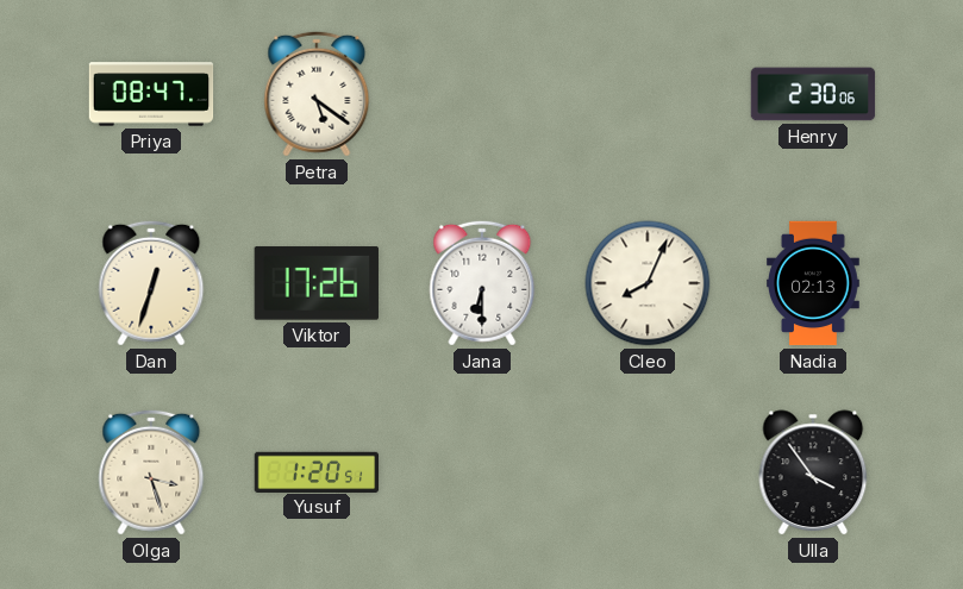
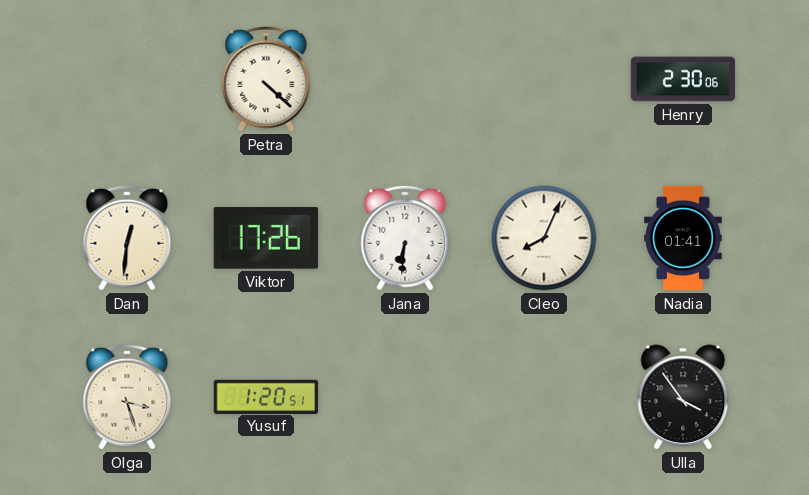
Priya: 08:47 -> none (151, 94)
Petra: 5:21 -> 4:22 (266, 79)
Dan: 12:33 -> 12:31 (127, 238)
Jana: 6:30 -> 6:31 (405, 238)
Nadia: 02:13 -> 01:41 (684, 238)
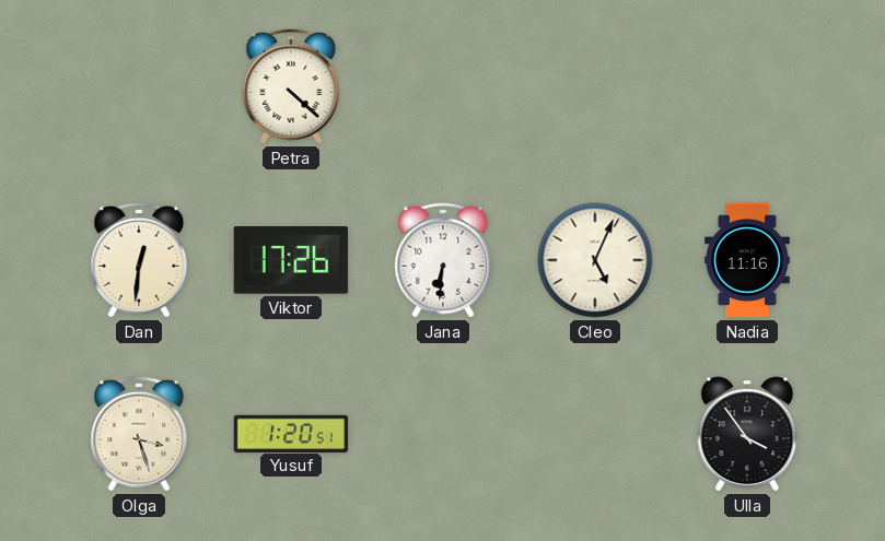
Henry: 2:30 -> none (683, 79)
Cleo: 8:04 -> 5:04 (595, 260)
Nadia: 01:41 -> 11:16 (748, 260)
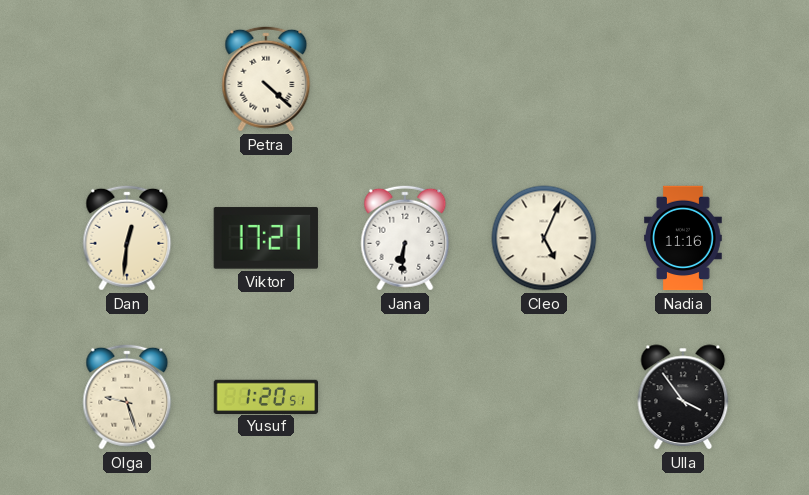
Viktor: 17:26 -> 17:21 (266, 238)
Olga: 3:27 -> 9:27 (127, 397)
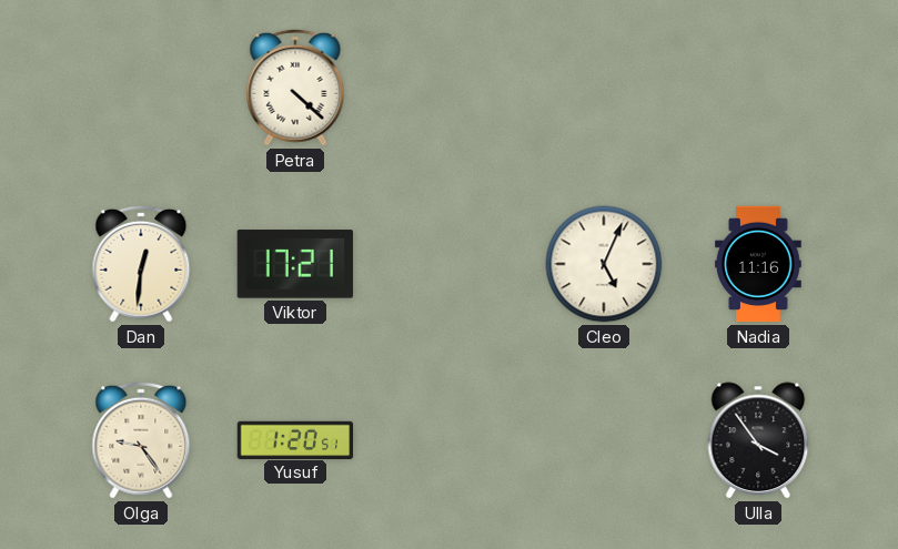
Jana: 6:31 -> none (405, 238)
Olga: 9:27 -> 9:24 (141, 440)
